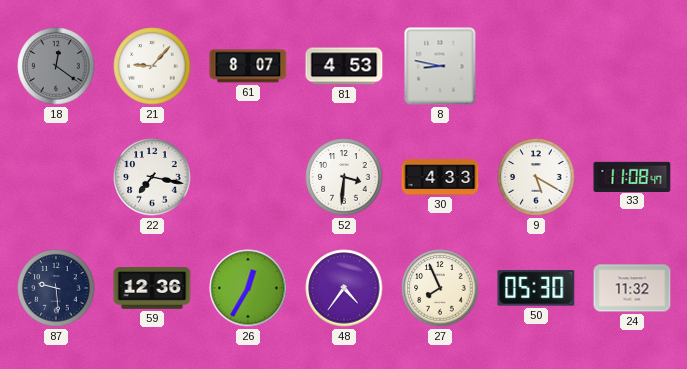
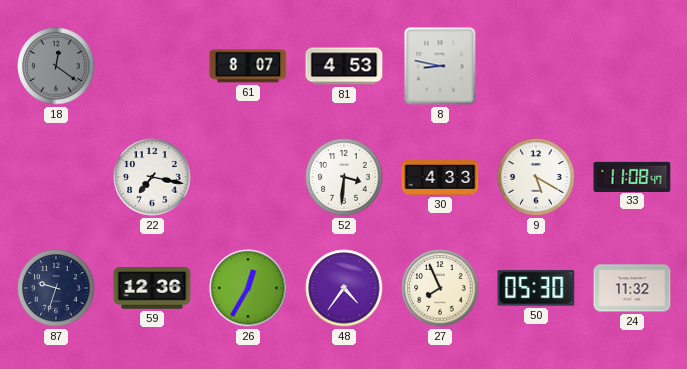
21: 9:07 -> none (152, 66)
87: 9:29 -> 9:33 (56, 288)
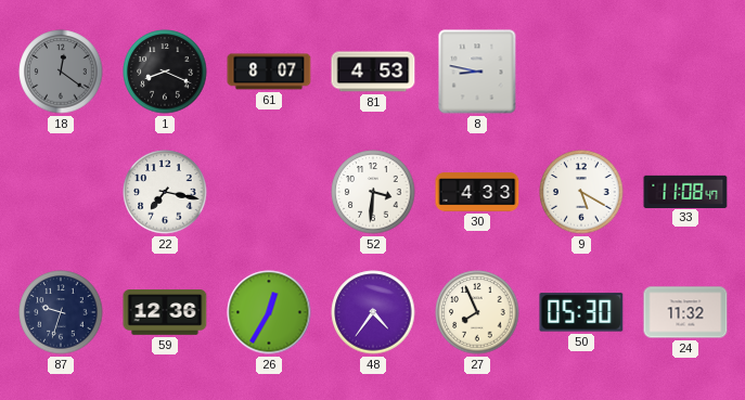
1: none -> 8:19 (165, 72)
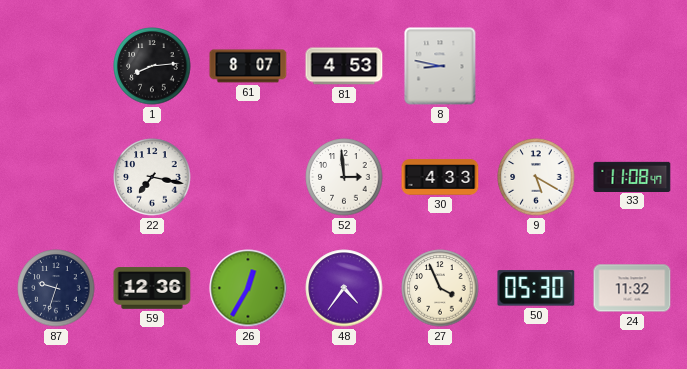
18: 12:21 -> none (61, 72)
1: 8:19 -> 8:14 (152, 66)
52: 3:31 -> 2:59 (344, 177)
27: 7:56 -> 3:56 (440, 288)
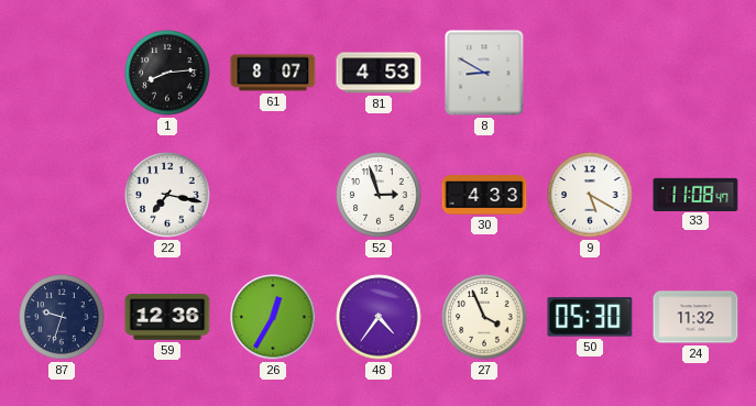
8: 8:47 -> 8:50 (484, 73)
52: 2:59 -> 2:57 (379, 195)
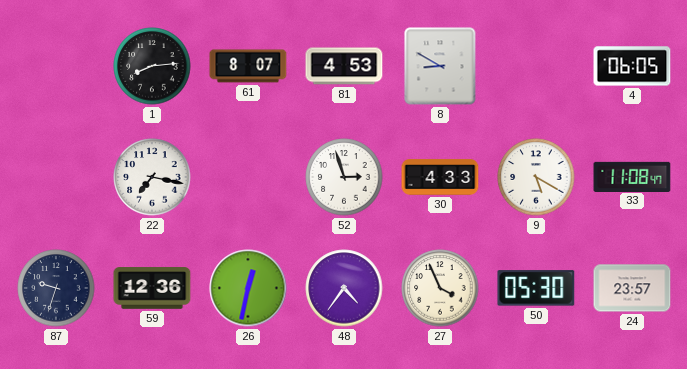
4: none -> 06:05 (632, 66)
26: 12:35 -> 12:32 (248, 288)
24: 11:32 -> 23:57 (632, 288)
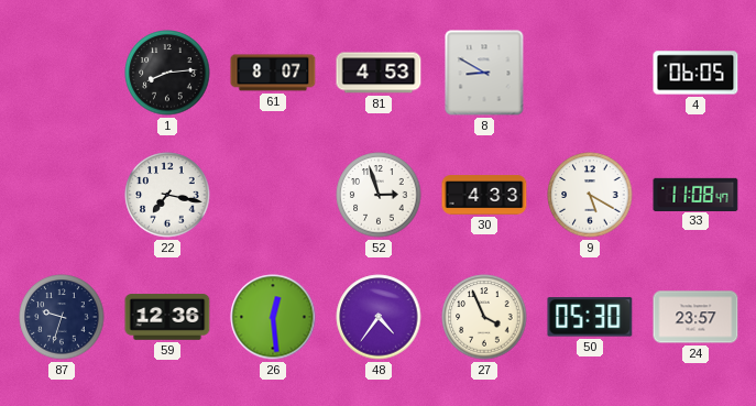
26: 12:32 -> 12:29 (273, 317)
